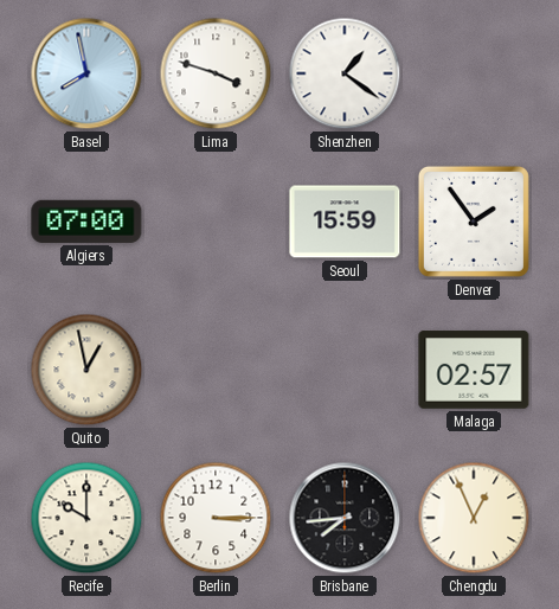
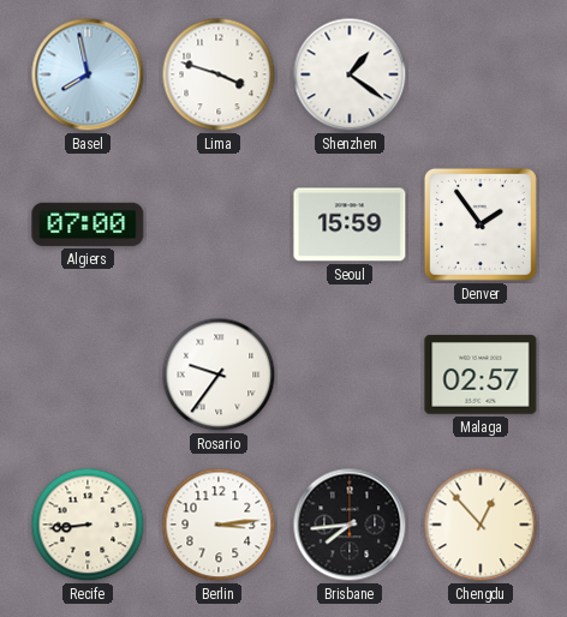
Quito: 12:58 -> none (86, 370)
Rosario: none -> 9:36 (219, 375)
Recife: 10:00 -> 8:44 (88, 525)
Berlin: 3:15 -> 3:14 (219, 525)
Chengdu: 12:56 -> 12:53 (481, 525)
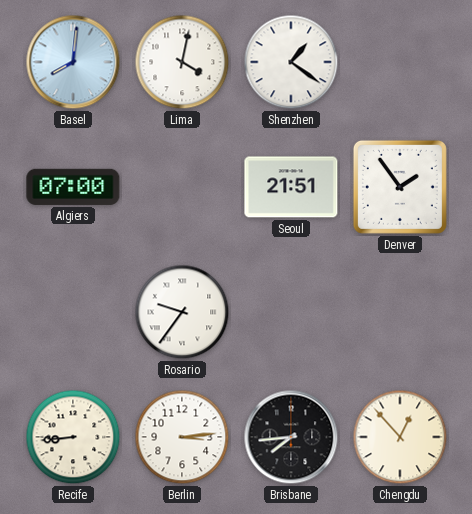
Basel: 7:58 -> 8:01 (73, 62)
Lima: 3:48 -> 4:02 (182, 62)
Seoul: 15:59 -> 21:51 (291, 187)
Malaga: 02:57 -> none (481, 375)
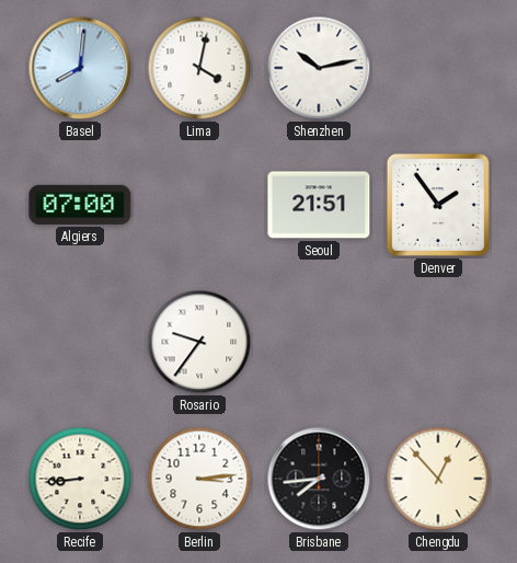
Shenzhen: 1:21 -> 10:13 (319, 68)
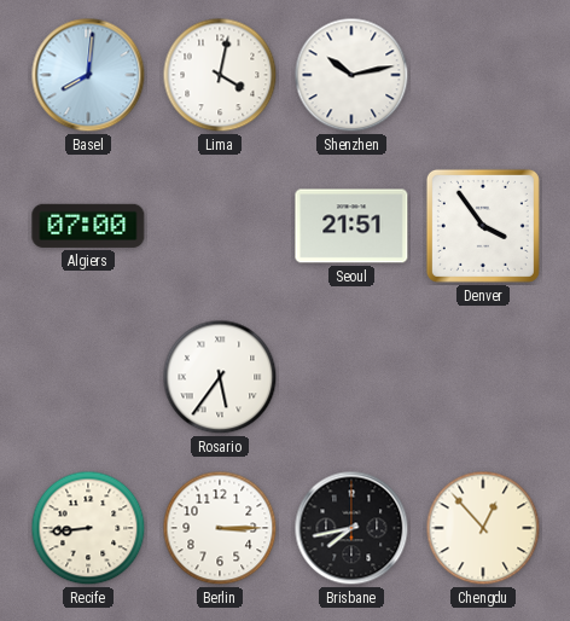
Denver: 1:54 -> 3:54 (483, 226)
Rosario: 9:36 -> 5:36 (220, 377)
Berlin: 3:14 -> 3:15 (220, 528)
Brisbane: 7:44 -> 7:43 (351, 528)
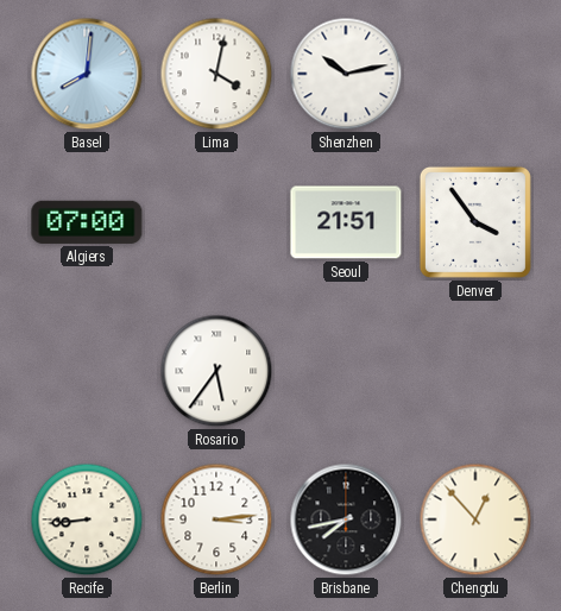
Berlin: 3:15 -> 3:14 (216, 519)
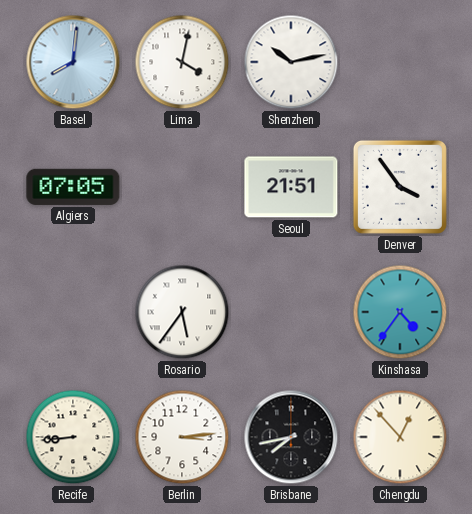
Algiers: 07:00 -> 07:05 (73, 187)
Kinshasa: none -> 4:36 (400, 312)
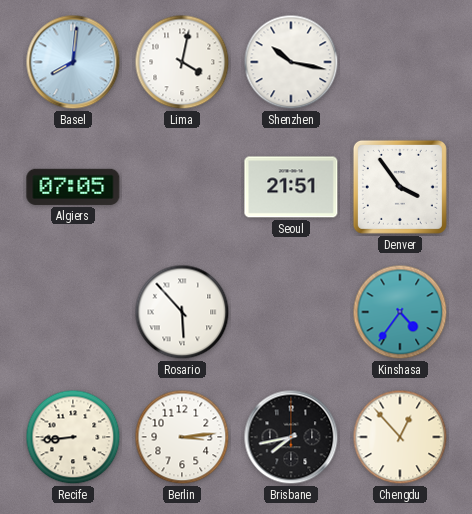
Shenzhen: 10:13 -> 10:17 (291, 62)
Rosario: 5:36 -> 5:53 (182, 312)
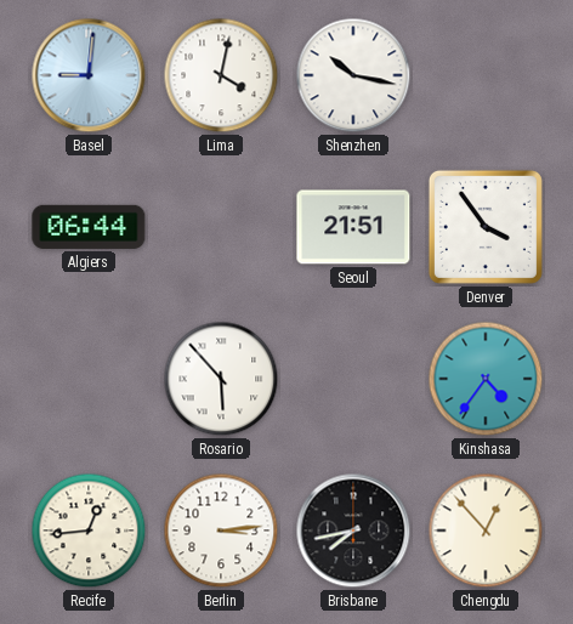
Basel: 8:01 -> 9:01 (89, 75)
Algiers: 07:05 -> 06:44 (89, 227)
Recife: 8:44 -> 12:44 (89, 531)
